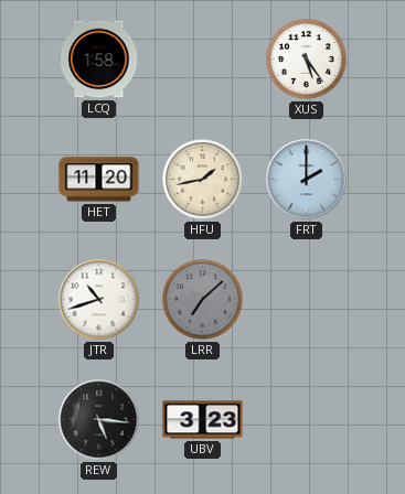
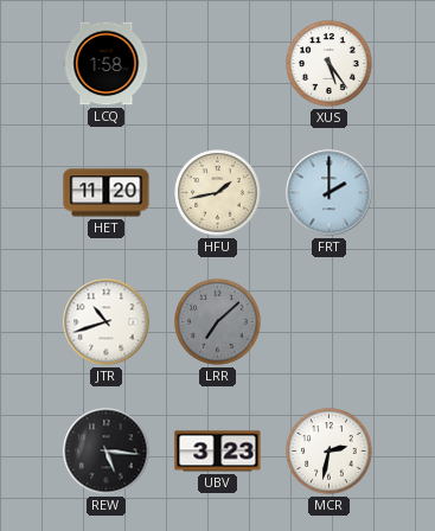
MCR: none -> 2:32 (330, 452)
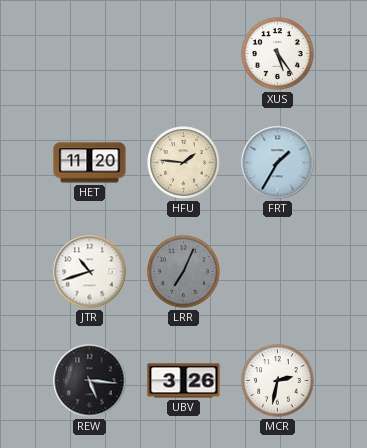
LCQ: 1:58 -> none (107, 64)
HFU: 1:43 -> 1:46 (184, 163)
FRT: 2:00 -> 1:35 (278, 163)
LRR: 7:08 -> 7:04 (184, 272)
UBV: 3:23 -> 3:26 (184, 381)
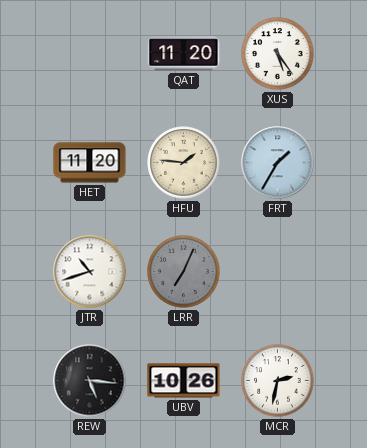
QAT: none -> 11:20 (184, 54)
UBV: 3:26 -> 10:26 (184, 381)
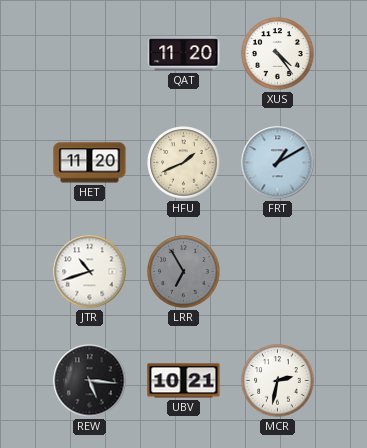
XUS: 5:24 -> 4:24 (278, 54)
HFU: 1:46 -> 1:41 (184, 163)
FRT: 1:35 -> 1:10 (278, 163)
LRR: 7:04 -> 6:55 (184, 272)
UBV: 10:26 -> 10:21 (184, 381)
